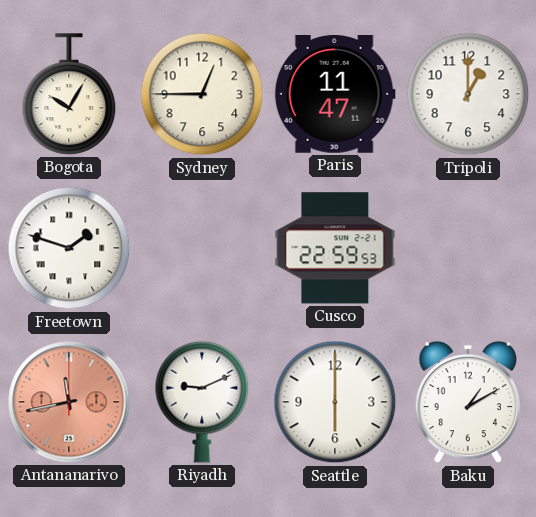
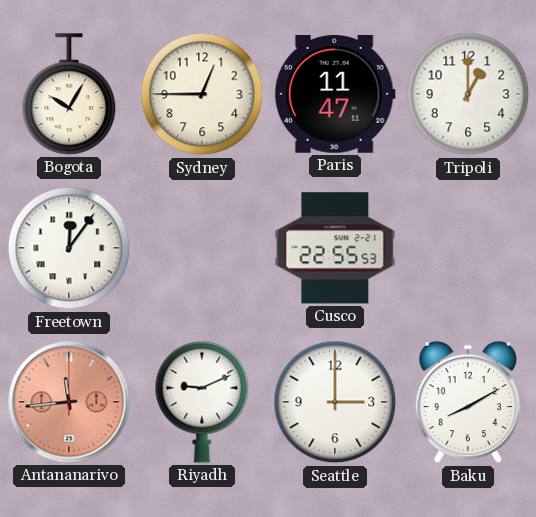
Freetown: 1:48 -> 12:06 (69, 248)
Cusco: 22:59 -> 22:55 (335, 248)
Antananarivo: 11:43 -> 11:44 (69, 402)
Seattle: 6:00 -> 3:00 (335, 402)
Baku: 1:10 -> 8:10 (468, 402)
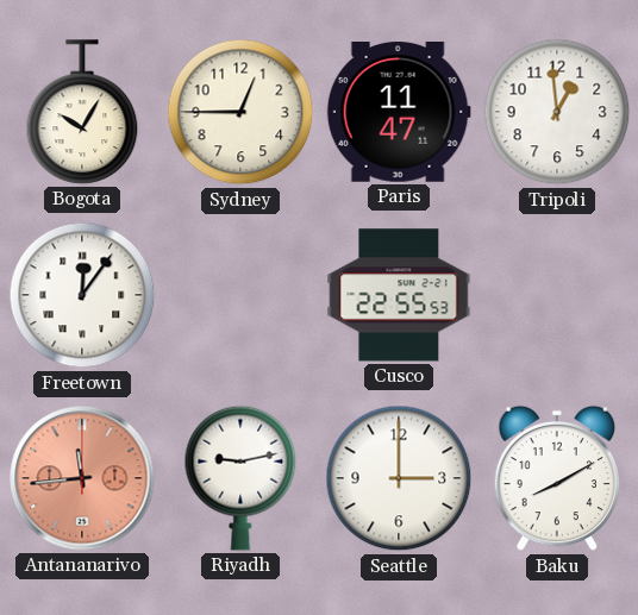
Tripoli: 1:00 -> 12:59 (557, 112)
Riyadh: 9:11 -> 9:13 (240, 478)
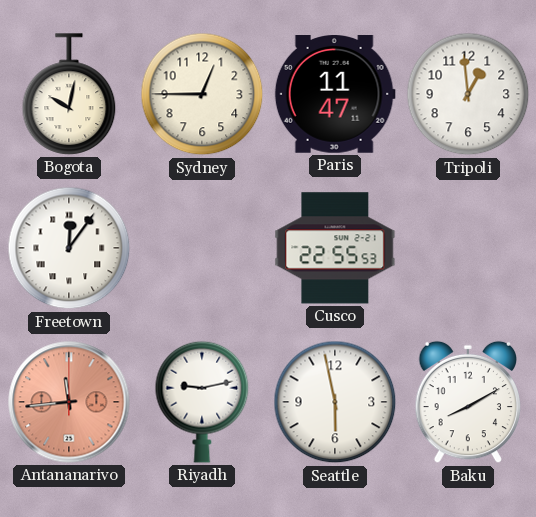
Bogota: 10:05 -> 10:02 (69, 94)
Seattle: 3:00 -> 5:58 (335, 402)
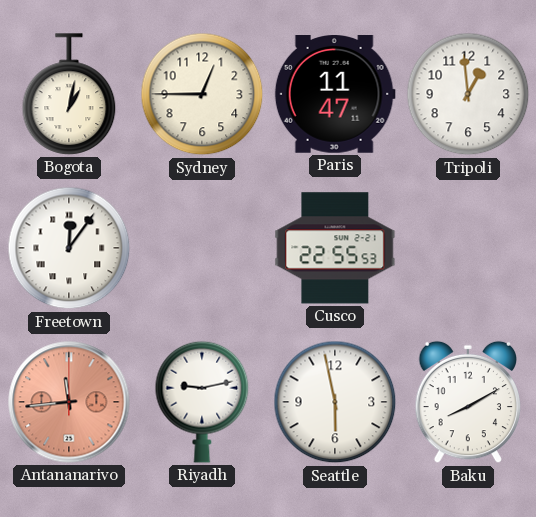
Bogota: 10:02 -> 1:02 (69, 94)
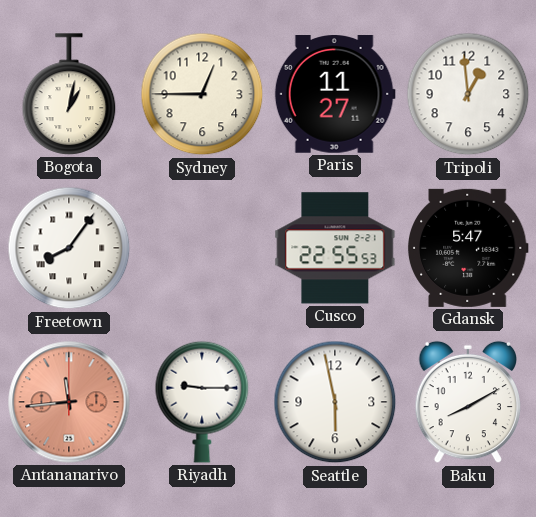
Paris: 11:47 -> 11:27 (335, 95)
Freetown: 12:06 -> 8:06 (69, 248)
Gdansk: none -> 5:47 (468, 248)
Riyadh: 9:13 -> 9:15 (202, 402)
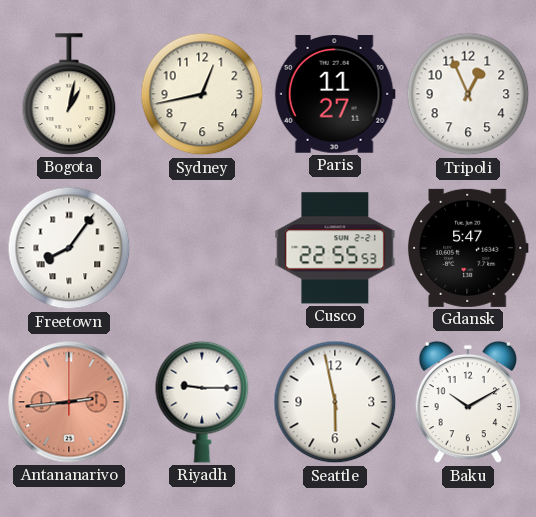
Sydney: 12:45 -> 12:43 (202, 94)
Tripoli: 12:59 -> 12:56 (468, 94)
Antananarivo: 11:44 -> 2:44 (69, 402)
Baku: 8:10 -> 10:10 (468, 402)
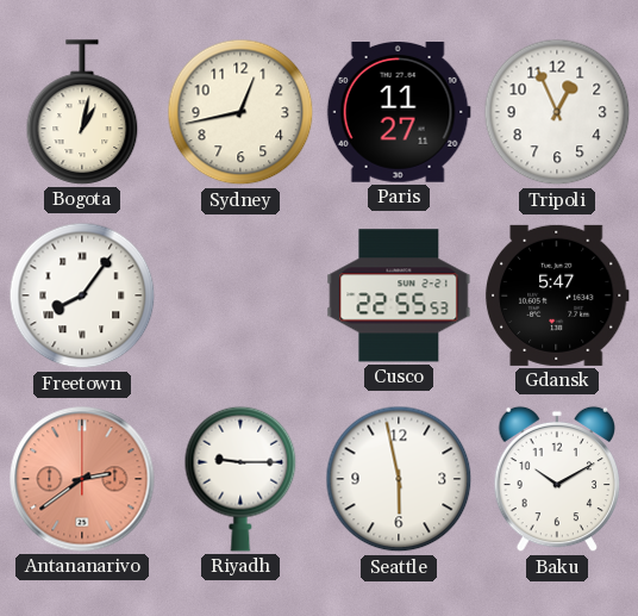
Antananarivo: 2:44 -> 2:39 (82, 479)
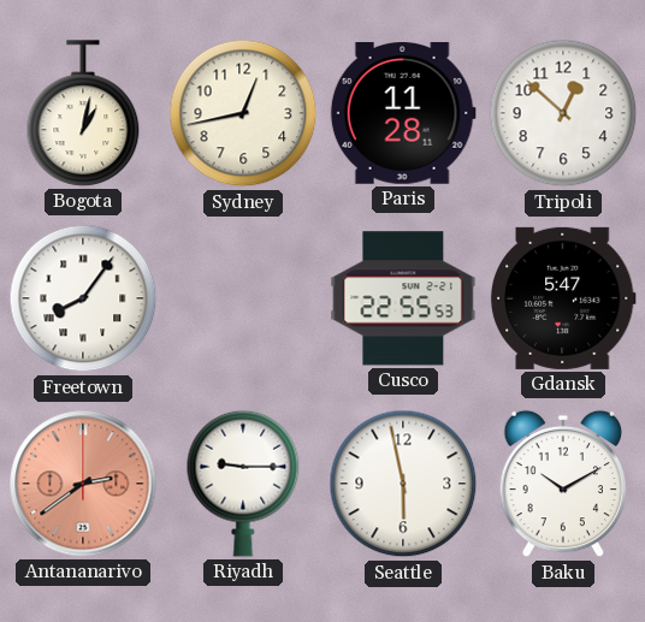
Paris: 11:27 -> 11:28 (403, 114)
Tripoli: 12:56 -> 12:52 (563, 113)
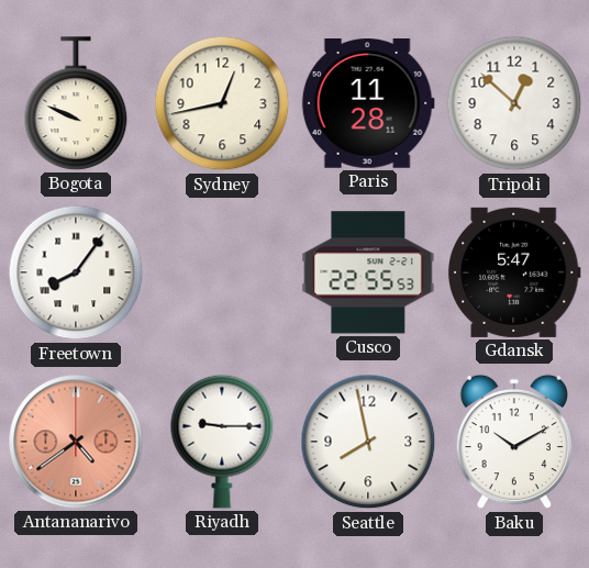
Bogota: 1:02 -> 9:49 (76, 103)
Antananarivo: 2:39 -> 4:39 (76, 442)
Seattle: 5:58 -> 7:58 (368, 442)
